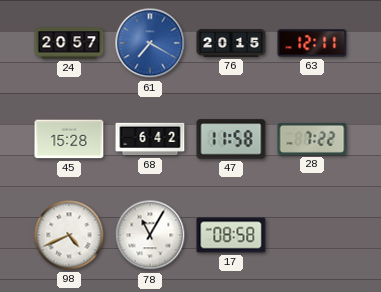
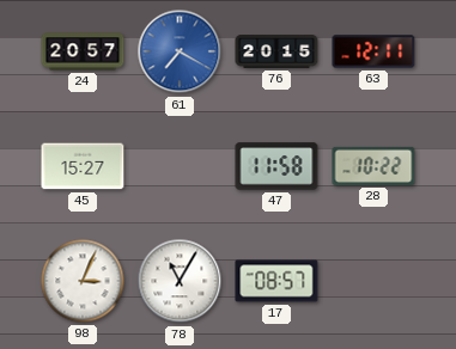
45: 15:28 -> 15:27 (83, 166)
68: 6:42 -> none (150, 139)
28: 7:22 -> 10:22 (373, 166)
98: 4:41 -> 3:04 (83, 281)
17: 08:58 -> 08:57 (276, 281)
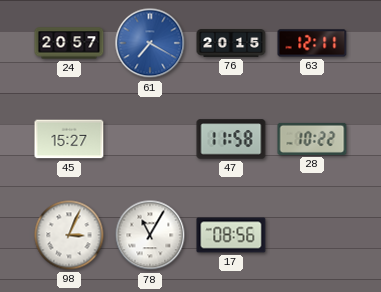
17: 08:57 -> 08:56 (231, 235)
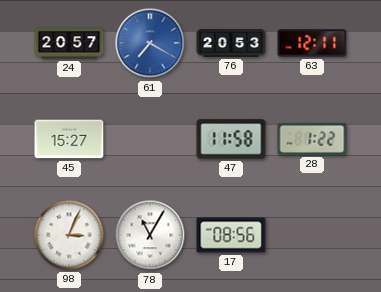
76: 20:15 -> 20:53 (231, 43)
28: 10:22 -> 1:22 (312, 139)
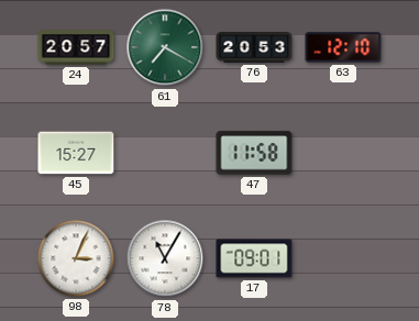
61 dial: blue -> green (165, 47)
63: 12:11 -> 12:10 (343, 47)
28: 1:22 -> none (312, 139)
17: 08:56 -> 09:01 (254, 258)
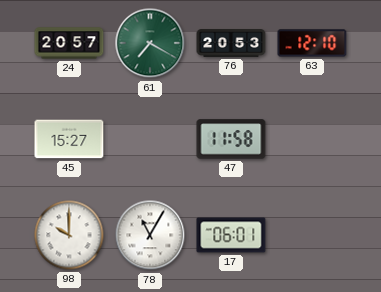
98: 3:04 -> 10:00 (69, 235)
17: 09:01 -> 06:01 (231, 235)
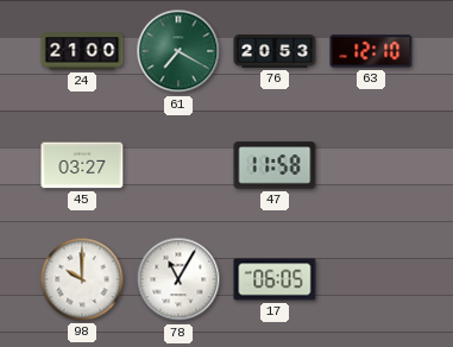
24: 20:57 -> 21:00 (82, 51)
45: 15:27 -> 03:27 (82, 165)
17: 06:01 -> 06:05 (275, 279)
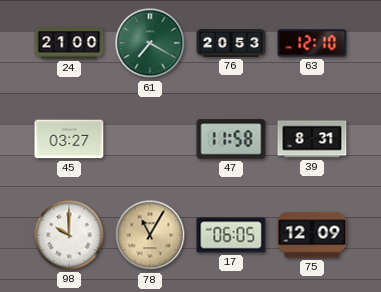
39: none -> 8:31 (312, 139)
78 dial: white -> champagne (150, 235)
75: none -> 12:09 (312, 235)
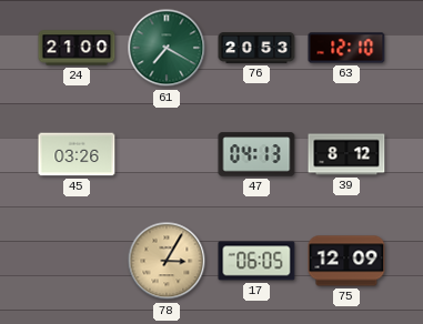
45: 03:27 -> 03:26 (77, 154)
47: 11:58 -> 04:13 (256, 154)
39: 8:31 -> 8:12 (346, 154)
98: 10:00 -> none (69, 235)
78: 11:05 -> 3:05 (167, 261)
